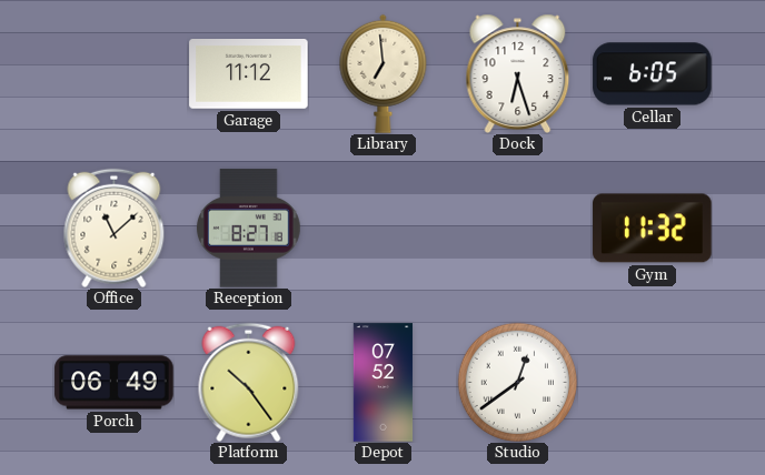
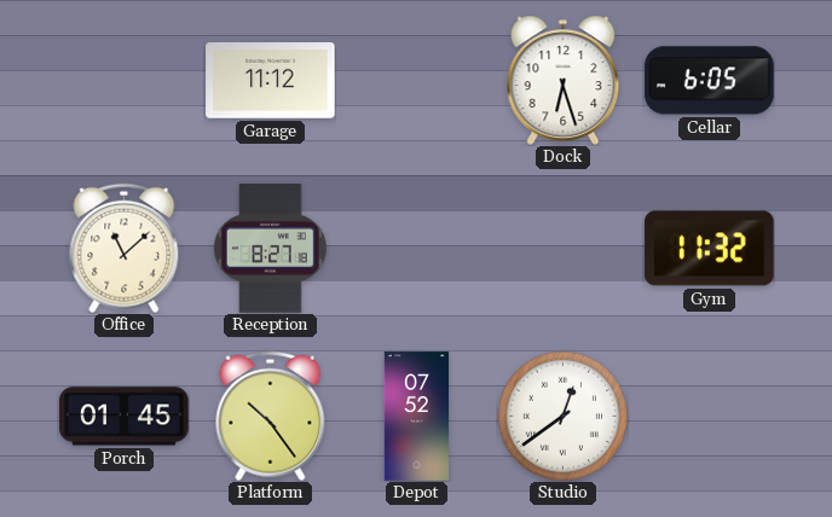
Library: 6:59 -> none (384, 73)
Porch: 06:49 -> 01:45 (125, 417)
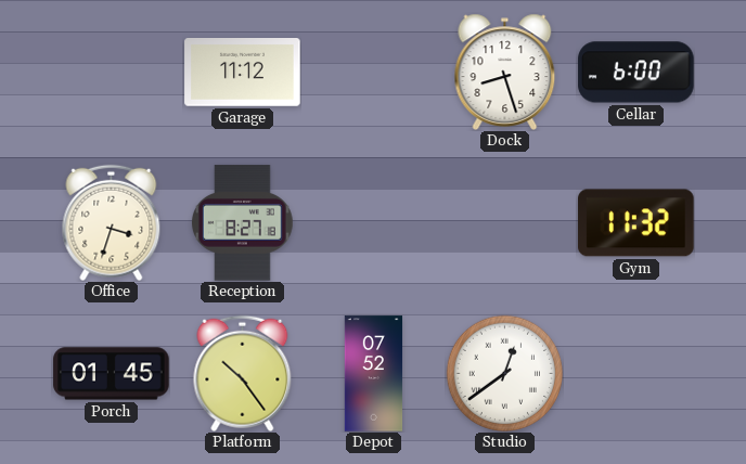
Dock: 6:27 -> 8:27 (505, 72)
Cellar: 6:05 -> 6:00 (636, 73)
Office: 11:08 -> 3:33 (112, 222)
